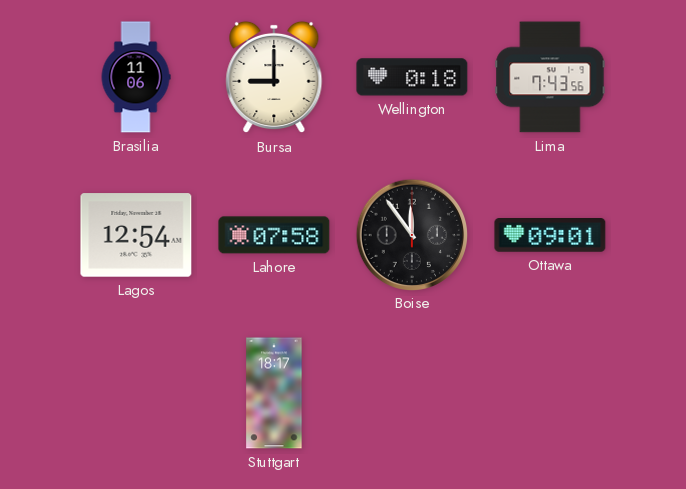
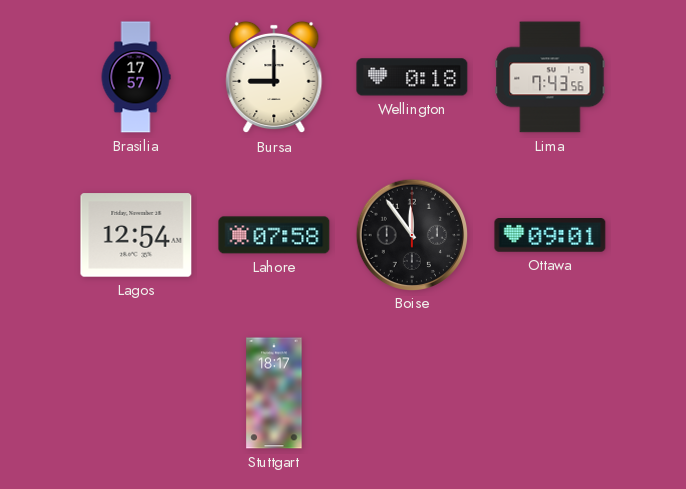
Brasilia: 11:06 -> 17:57 (136, 77)
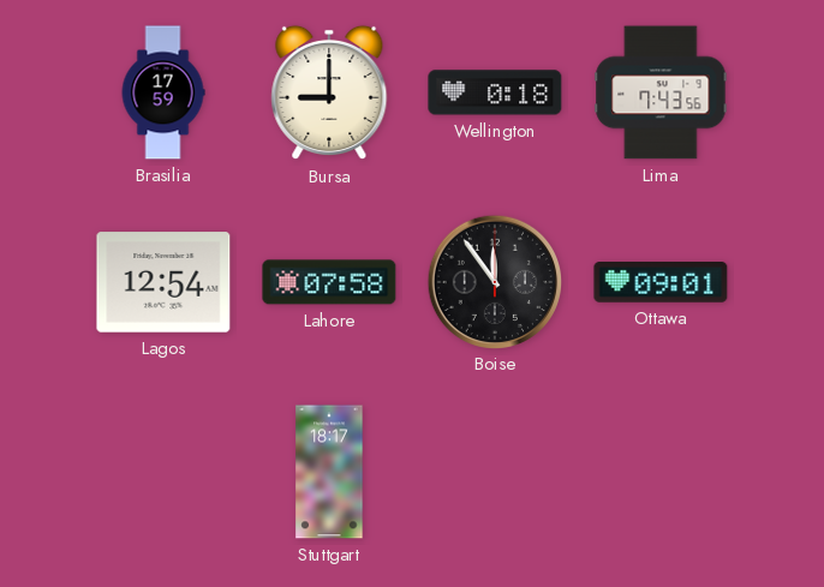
Brasilia: 17:57 -> 17:59 (163, 92)
